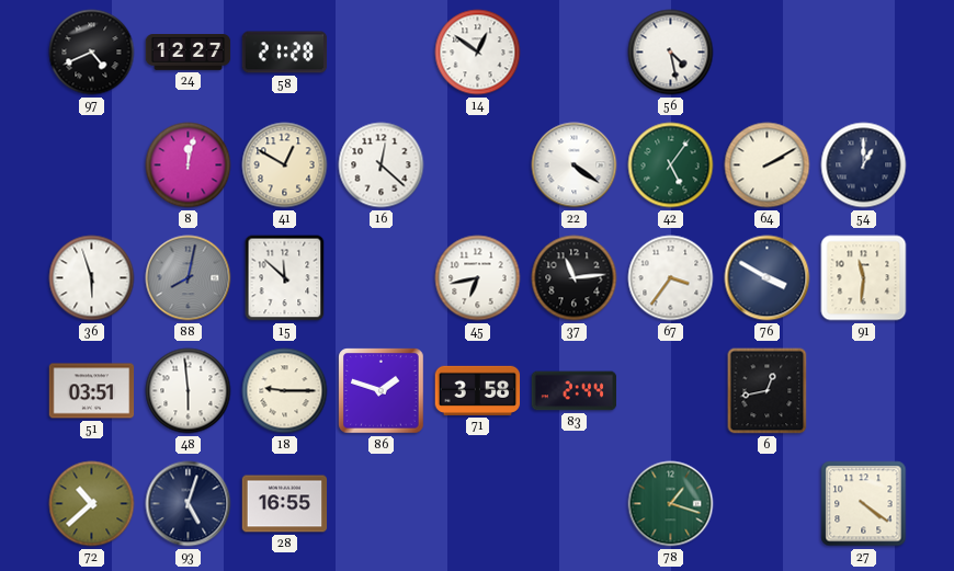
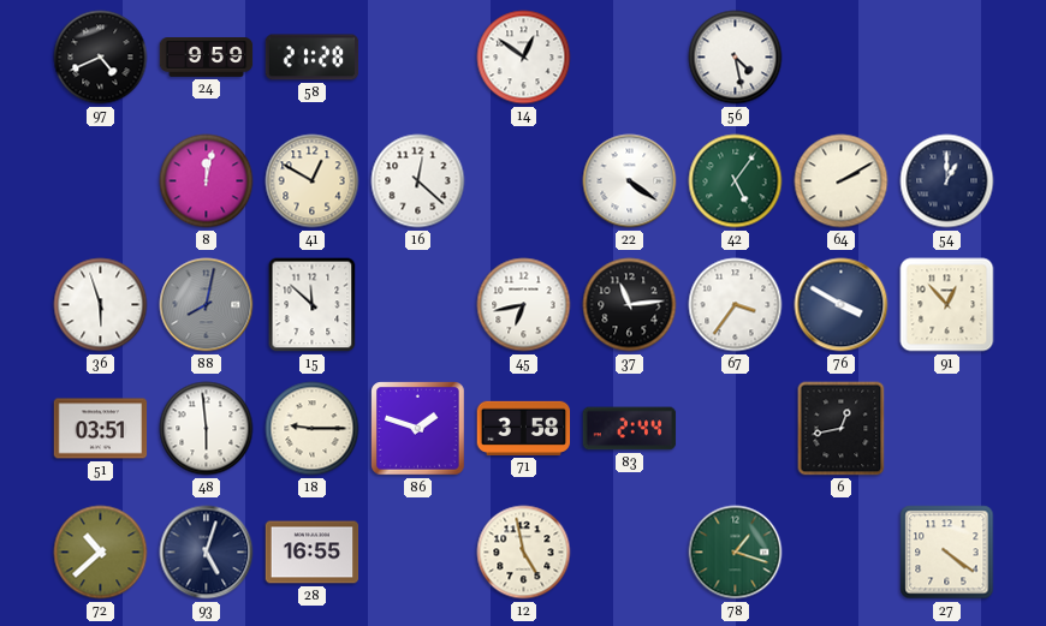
24: 12:27 -> 9:59 (207, 58)
91: 11:31 -> 12:53 (947, 305)
12: none -> 4:58 (524, 553)
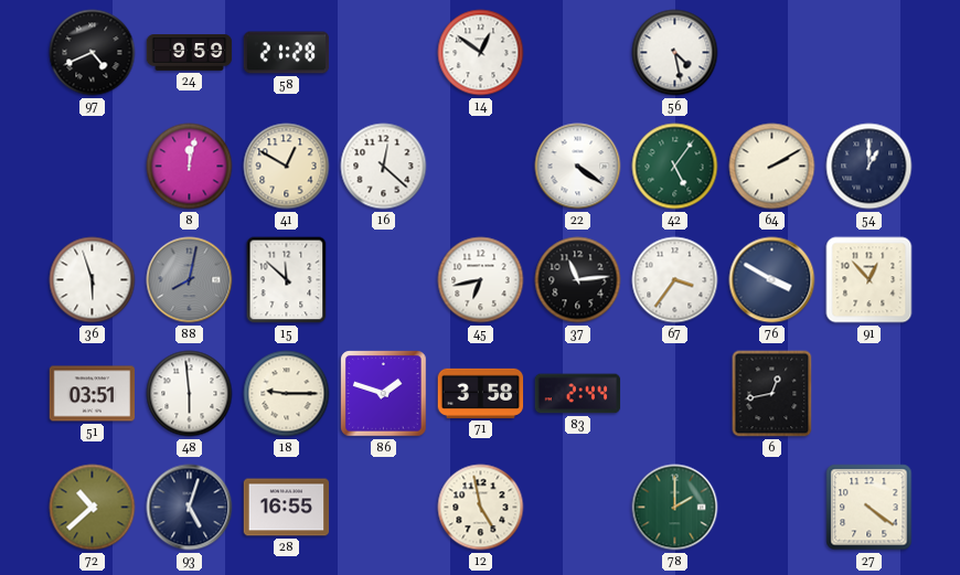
78: 1:18 -> 2:00 (675, 508)
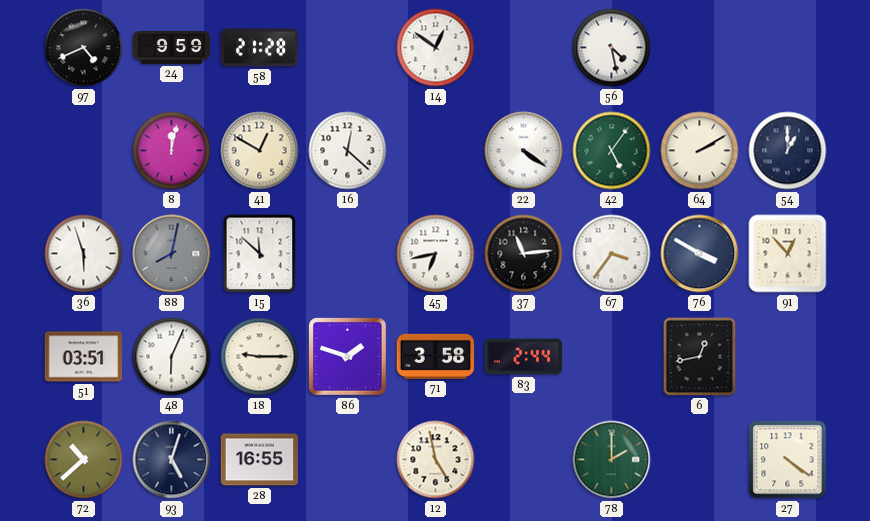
48: 5:59 -> 6:04 (172, 357)
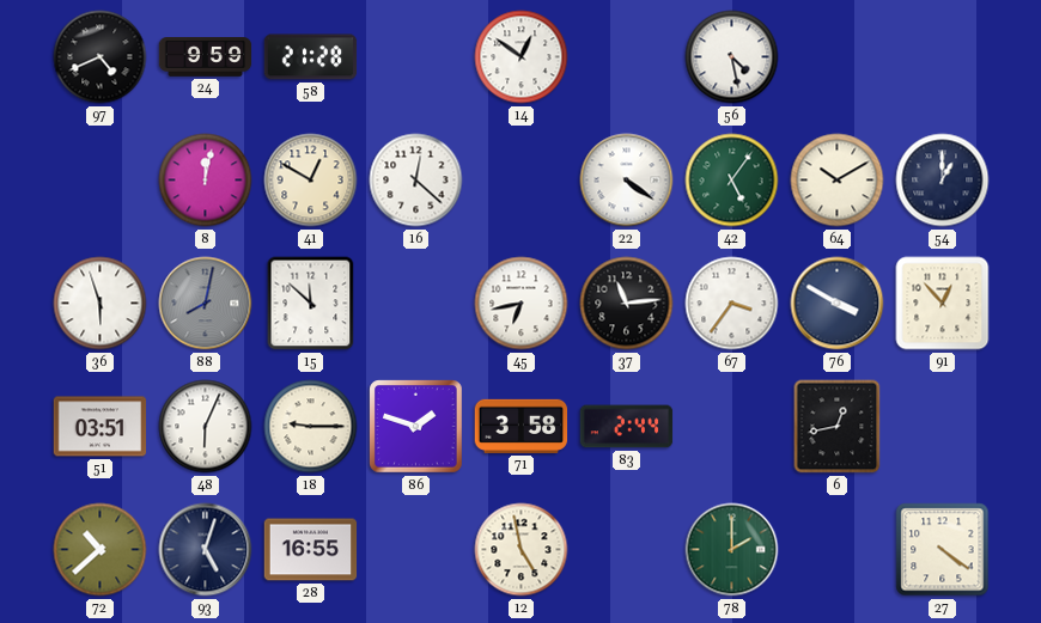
64: 2:10 -> 10:10 (838, 181)
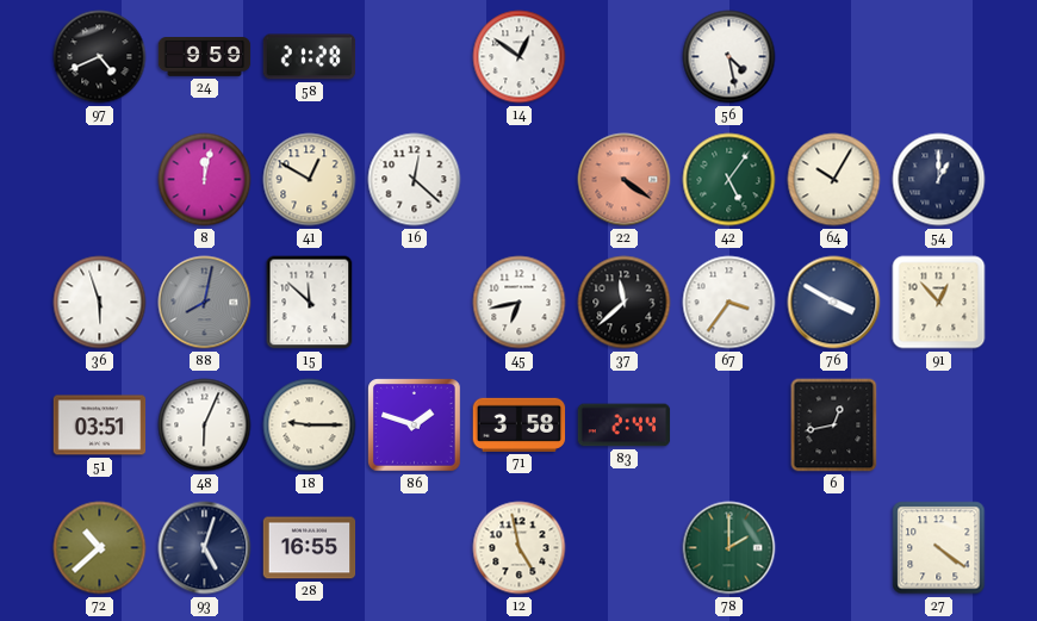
22 dial: white -> salmon (625, 180)
64: 10:10 -> 10:05 (834, 180)
37: 11:14 -> 11:38 (625, 303)
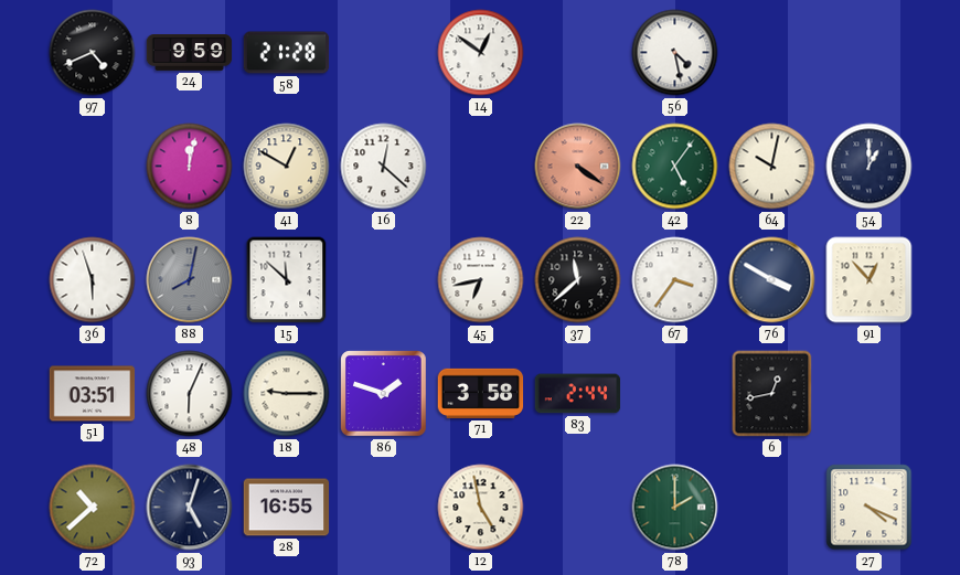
64: 10:05 -> 10:02 (772, 167)
27: 4:21 -> 4:19 (870, 508)
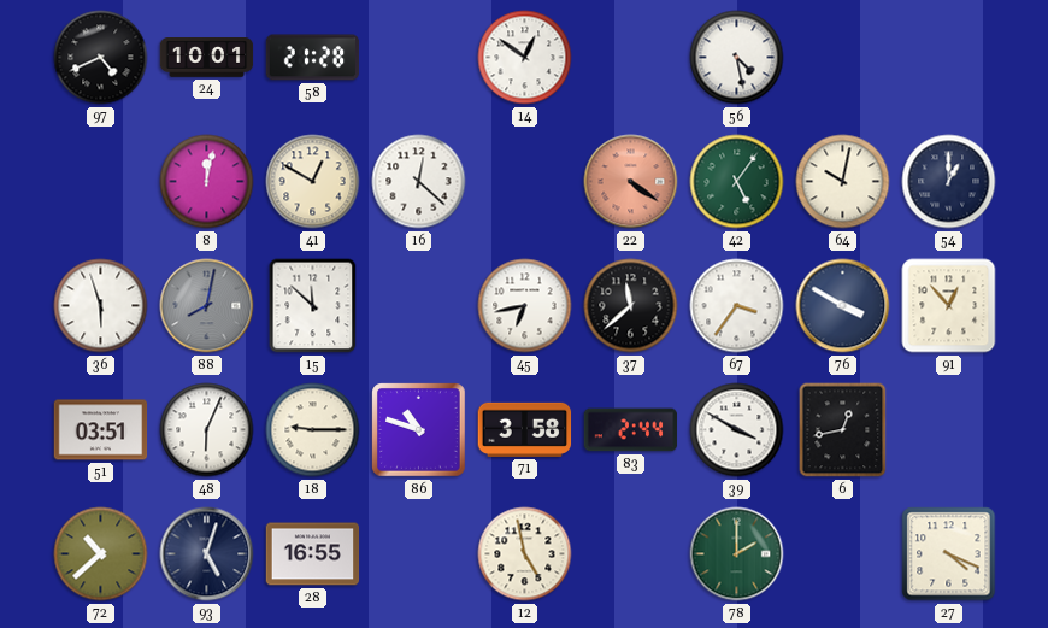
24: 9:59 -> 10:01 (207, 58)
86: 1:48 -> 10:48 (419, 430)
39: none -> 3:50 (737, 430)
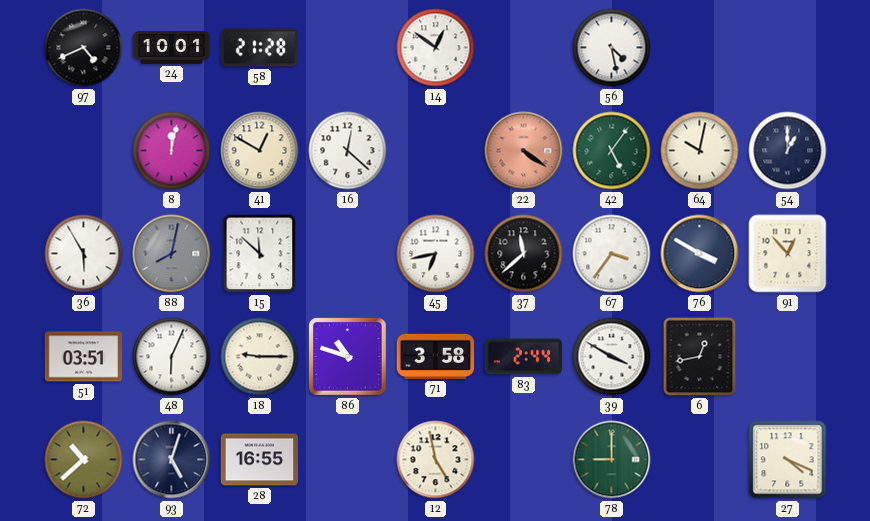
36: 5:57 -> 5:55 (84, 254)
78: 2:00 -> 9:00 (612, 460)
